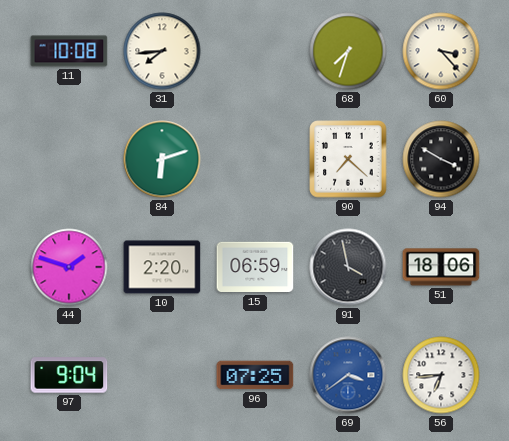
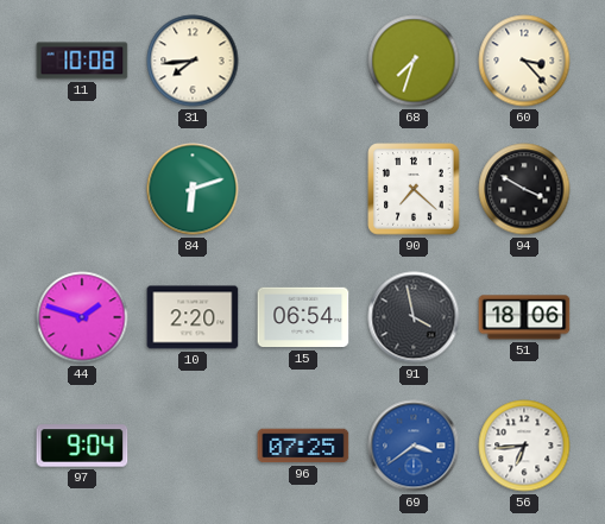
15: 06:59 -> 06:54 (303, 317)
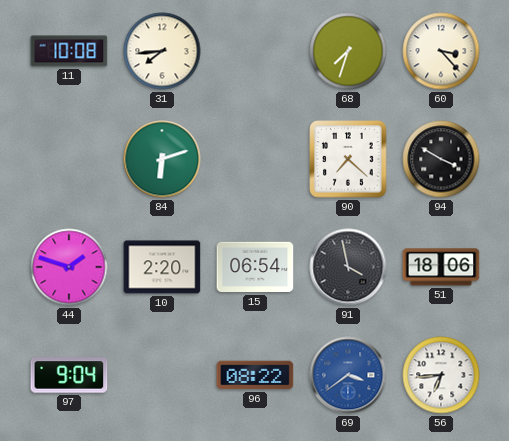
96: 07:25 -> 08:22 (255, 375)
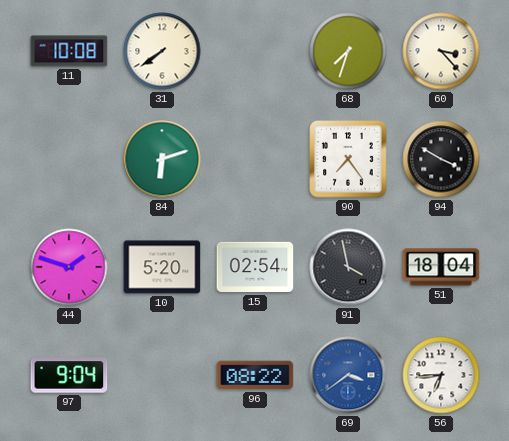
31: 7:44 -> 7:39 (162, 51)
90: 7:22 -> 7:24 (348, 159)
10: 2:20 -> 5:20 (162, 267)
15: 06:54 -> 02:54 (255, 267)
51: 18:06 -> 18:04 (441, 267)
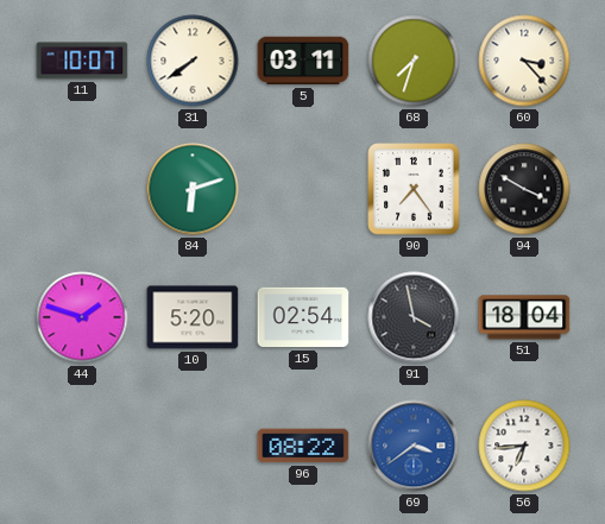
11: 10:08 -> 10:07 (82, 61)
5: none -> 03:11 (303, 61)
97: 9:04 -> none (69, 375)
